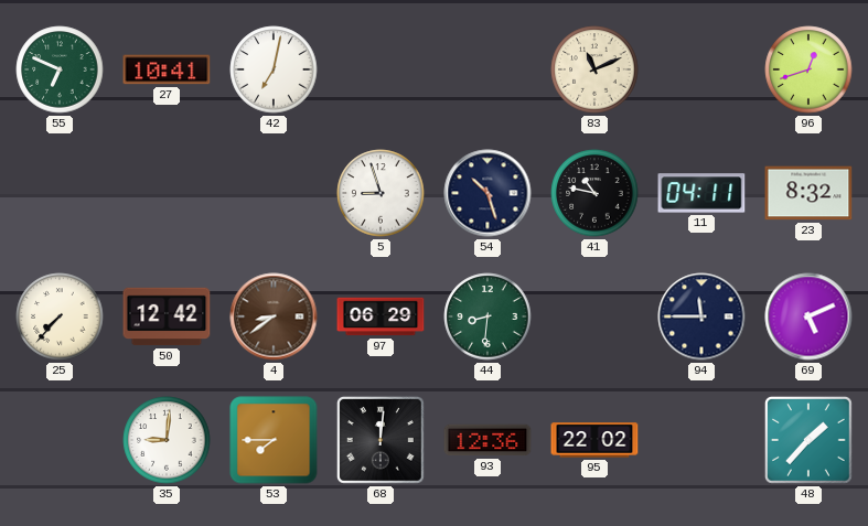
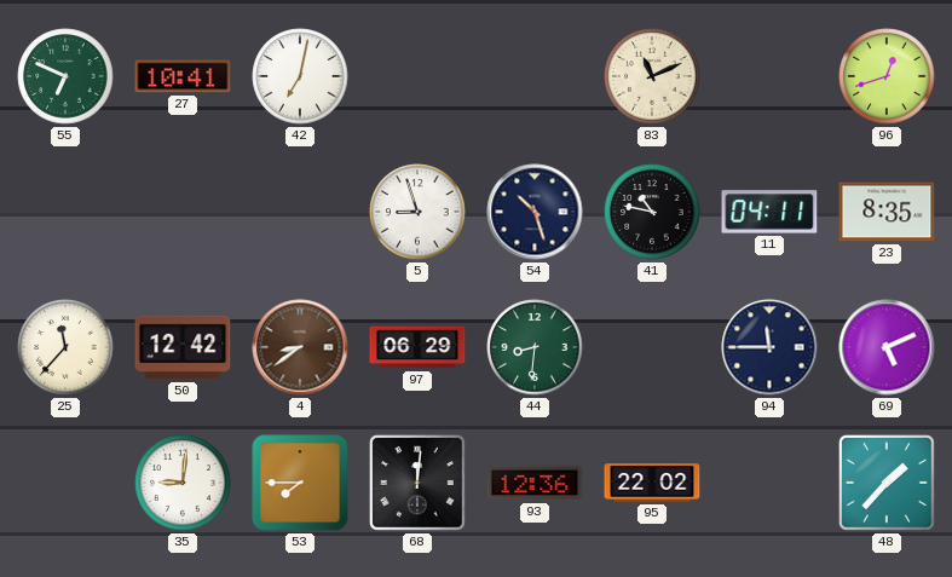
23: 8:32 -> 8:35 (887, 212)
25: 7:37 -> 11:37 (65, 347)
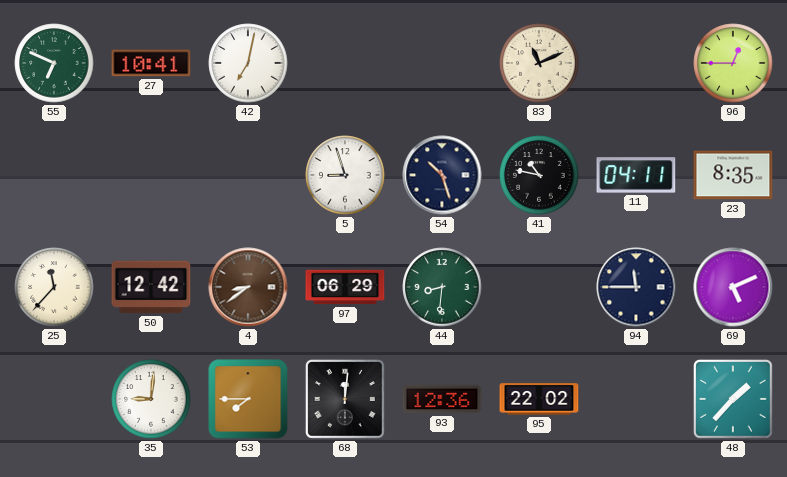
96: 12:42 -> 12:45 (733, 63)
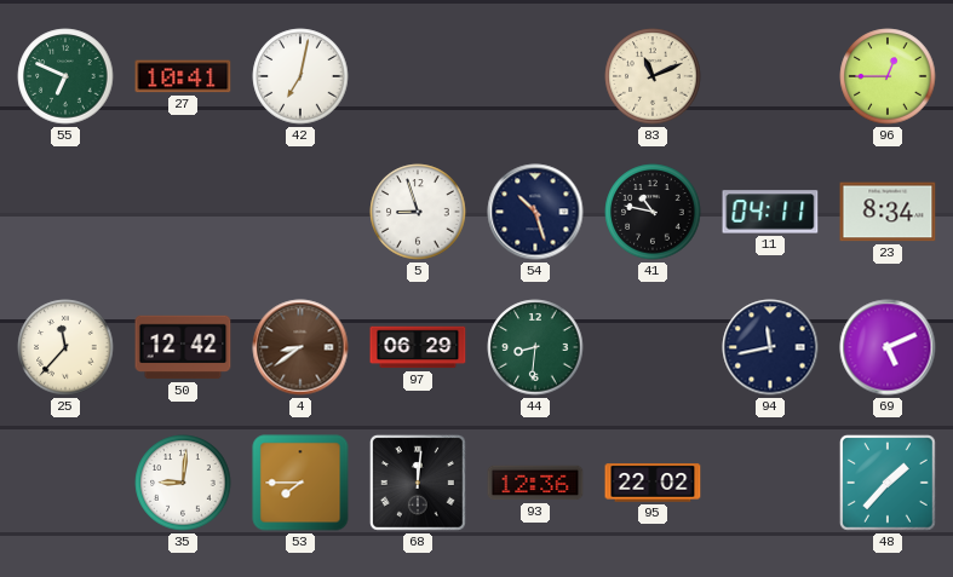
23: 8:35 -> 8:34 (888, 212)
94: 11:45 -> 11:43 (770, 347)
